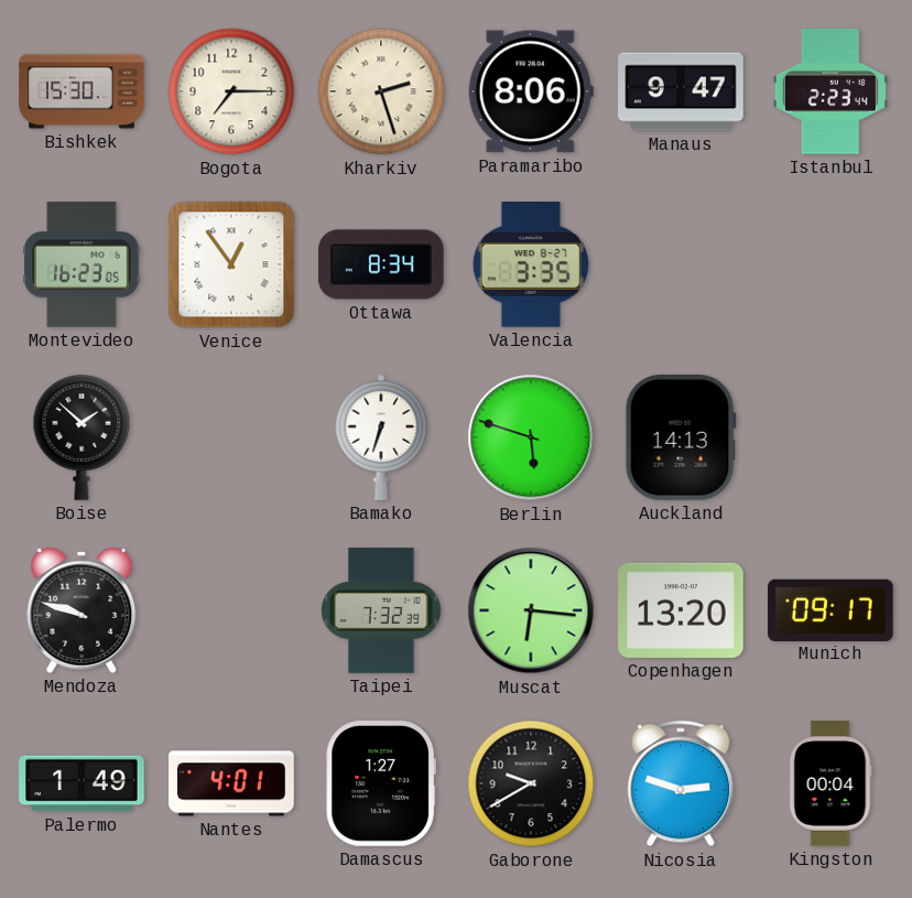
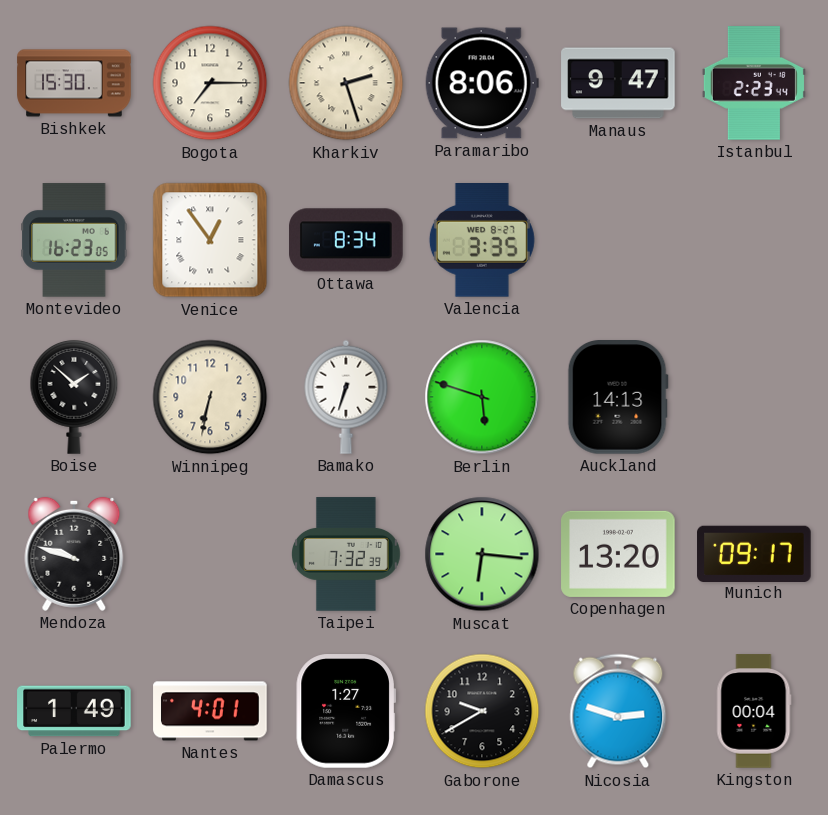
Winnipeg: none -> 6:32 (210, 397)
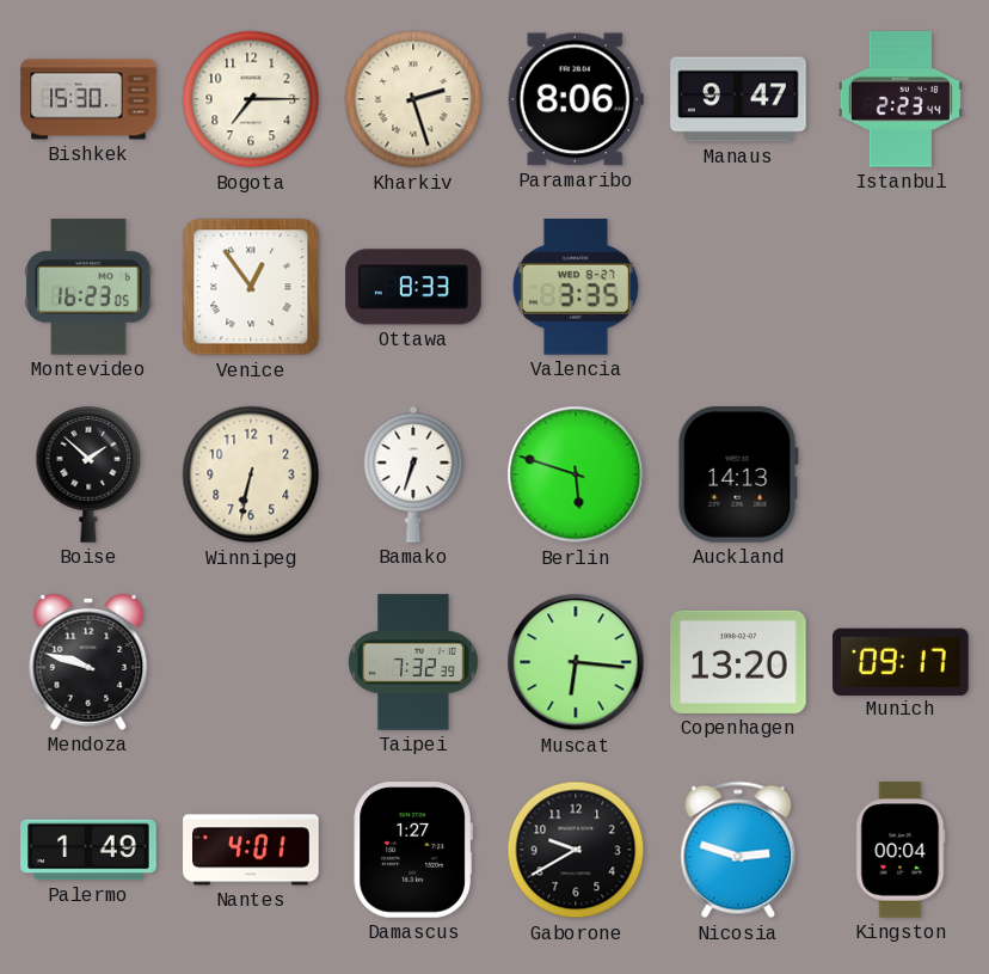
Ottawa: 8:34 -> 8:33 (413, 287)
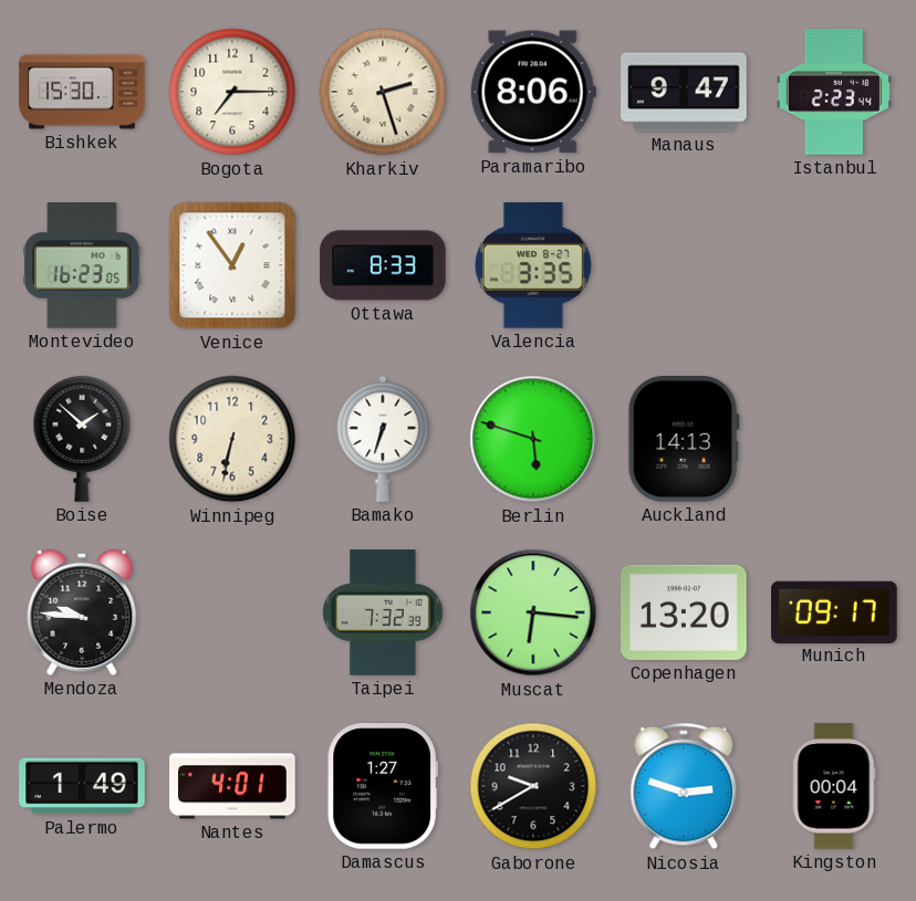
Mendoza: 9:48 -> 9:46 (82, 612)
